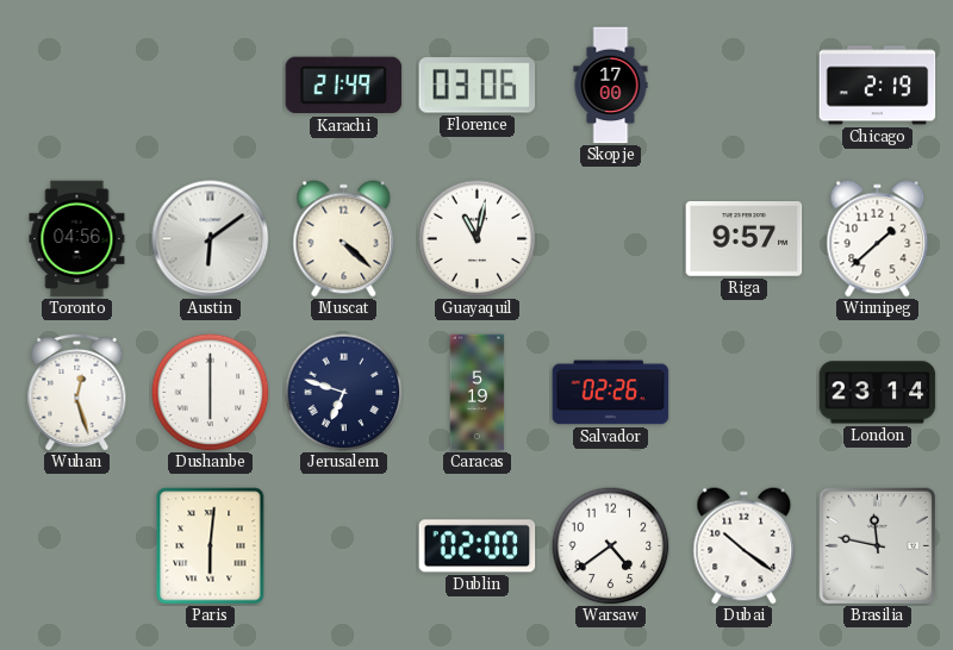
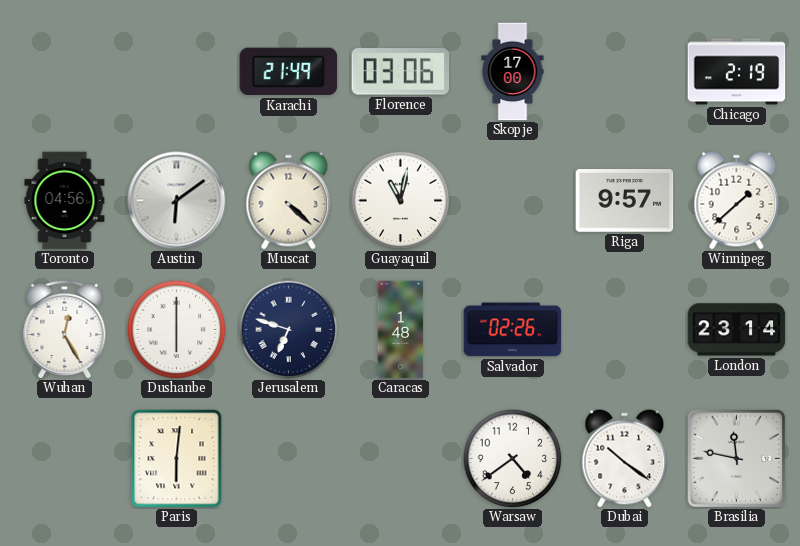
Wuhan: 12:27 -> 12:25 (65, 329)
Caracas: 5:19 -> 1:48 (401, 330)
Dublin: 02:00 -> none (478, 546)
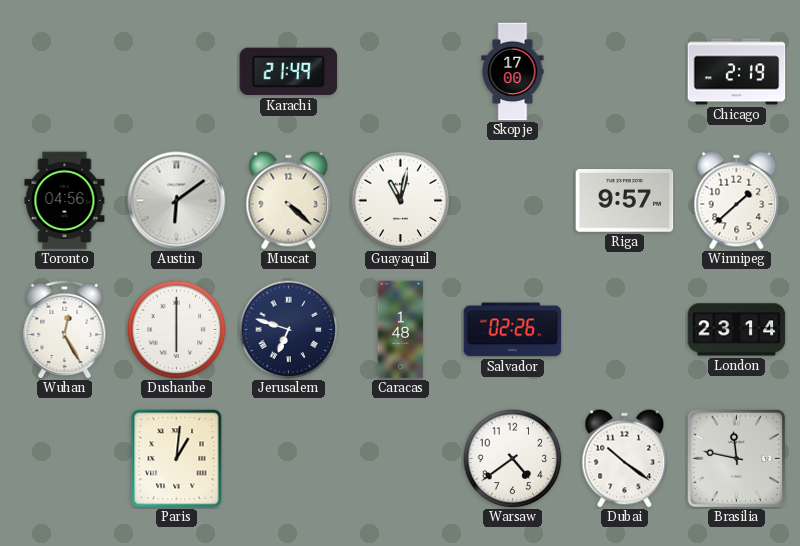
Florence: 03:06 -> none (401, 72)
Paris: 6:01 -> 1:01 (177, 459)
